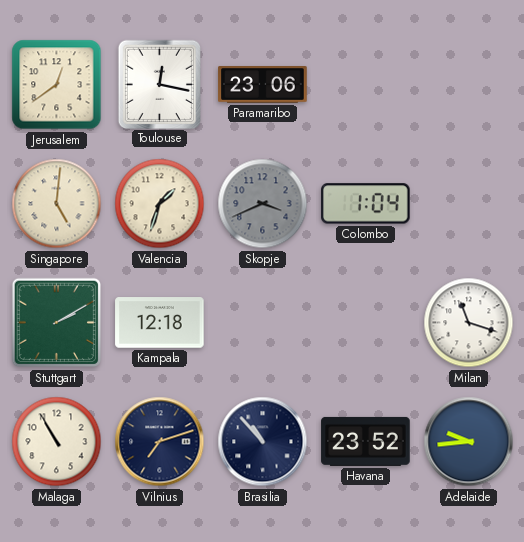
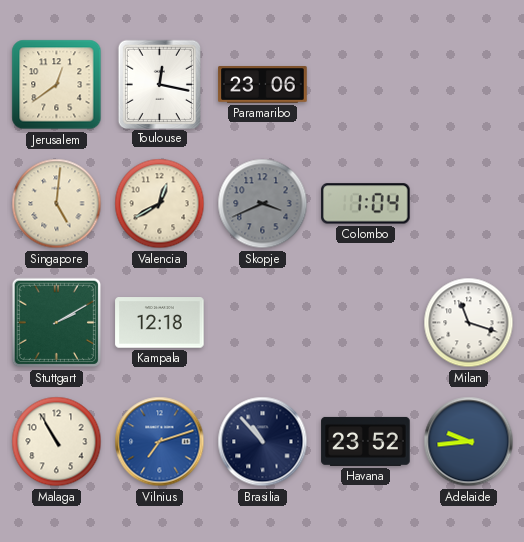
Valencia: 1:33 -> 12:40 (160, 204)
Vilnius dial: navy -> blue (160, 442)
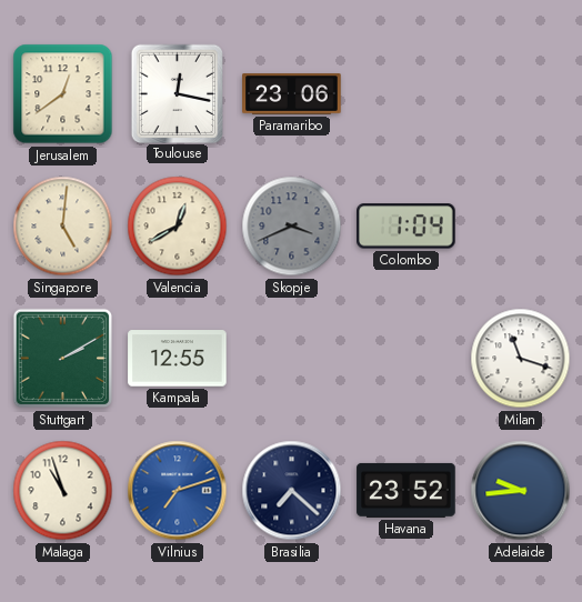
Kampala: 12:18 -> 12:55 (178, 359)
Malaga: 10:55 -> 10:57 (63, 491)
Brasilia: 10:53 -> 7:22 (292, 491)
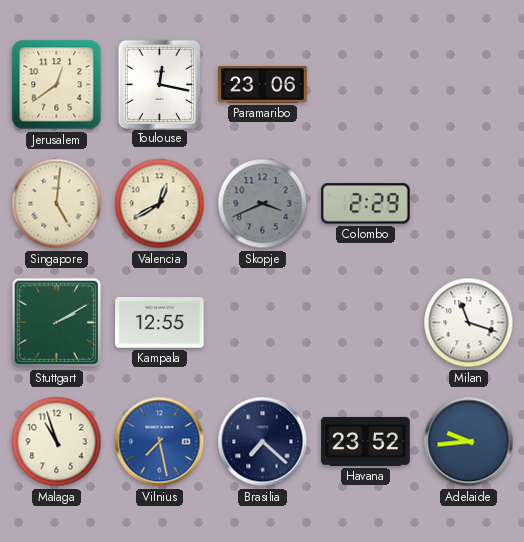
Colombo: 1:04 -> 2:29 (366, 204)
Vilnius: 7:12 -> 7:28 (160, 442)
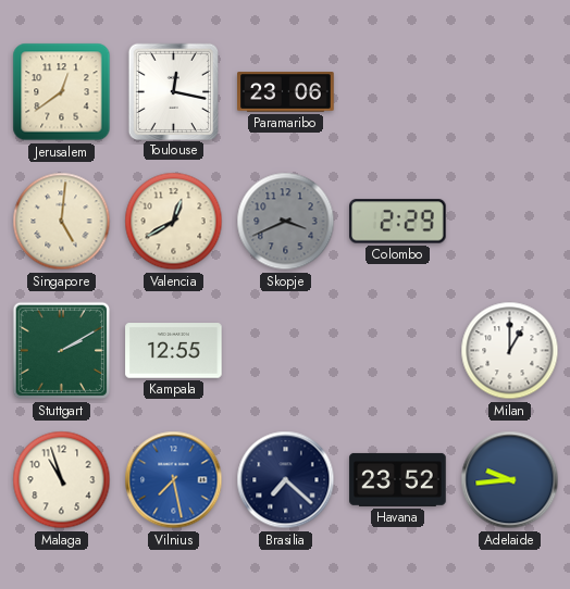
Milan: 11:18 -> 1:00 (510, 351)
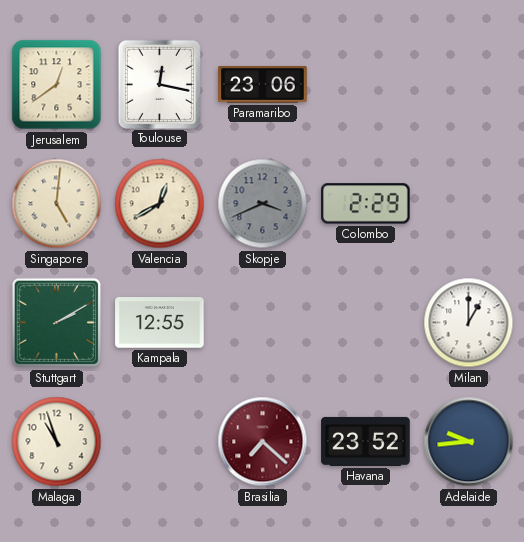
Vilnius: 7:28 -> none (174, 480)
Brasilia dial: navy -> burgundy (263, 442)
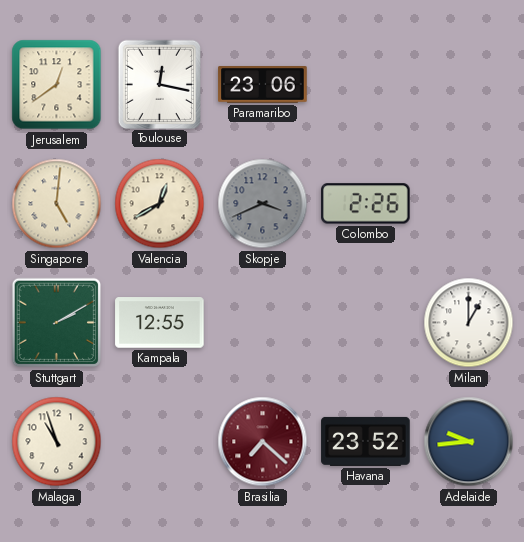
Colombo: 2:29 -> 2:26 (366, 204)
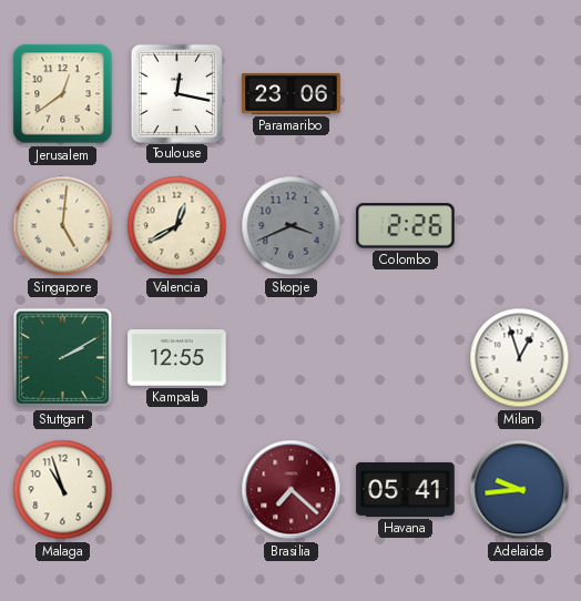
Milan: 1:00 -> 12:57 (520, 358)
Havana: 23:52 -> 05:41 (406, 489)
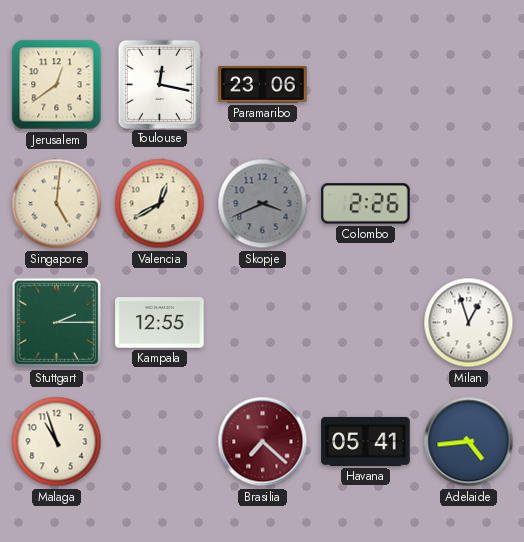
Stuttgart: 2:10 -> 2:15 (57, 323)
Adelaide: 9:44 -> 4:44 (469, 442)
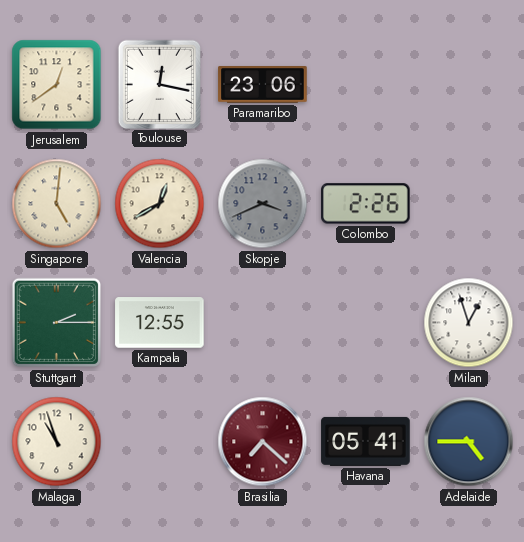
Adelaide: 4:44 -> 4:45 (469, 442)
